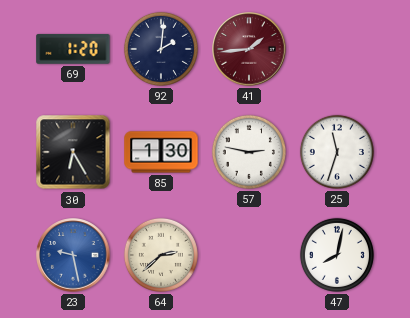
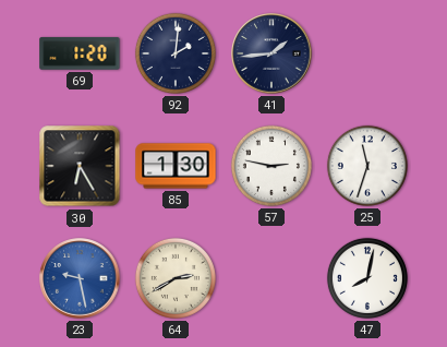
41 dial: burgundy -> navy (271, 53)
64: 2:38 -> 2:40 (176, 278)
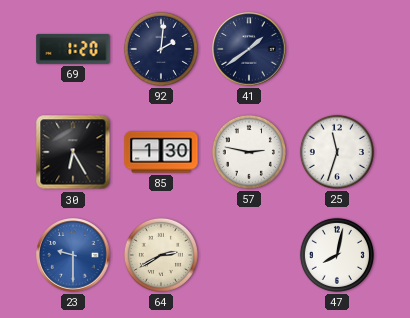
41: 1:44 -> 1:39 (249, 49)
23: 9:28 -> 9:30 (73, 255)
